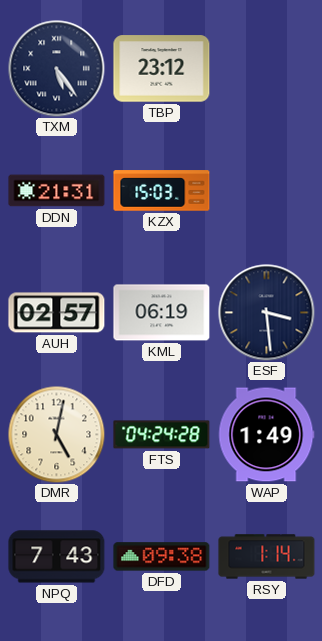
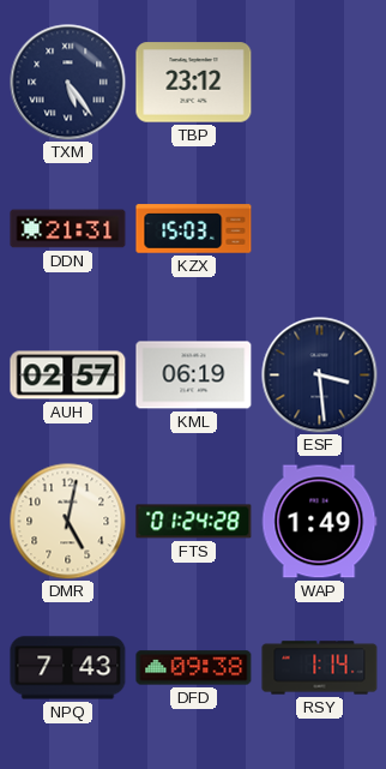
FTS: 04:24 -> 01:24 (194, 522)
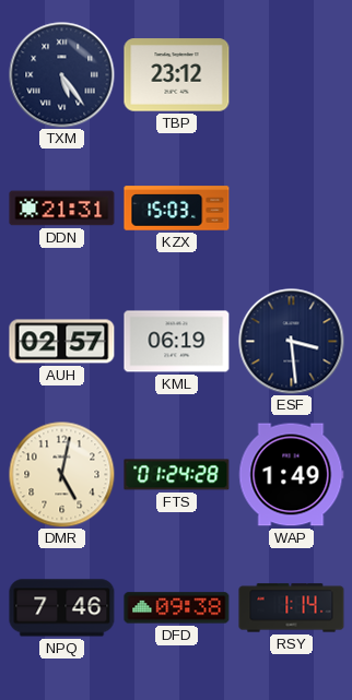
NPQ: 7:43 -> 7:46 (62, 608)
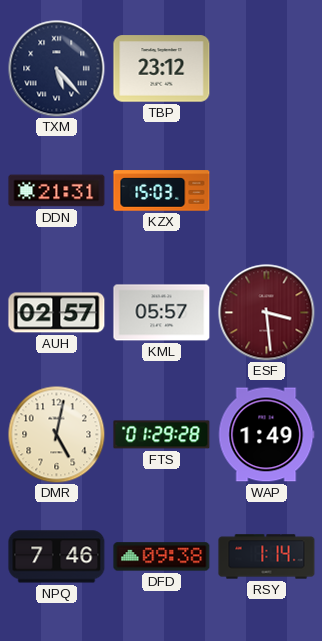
TXM: 5:24 -> 5:23 (57, 69)
KML: 06:19 -> 05:57 (162, 313)
ESF dial: navy -> burgundy (267, 313)
FTS: 01:24 -> 01:29 (162, 435)
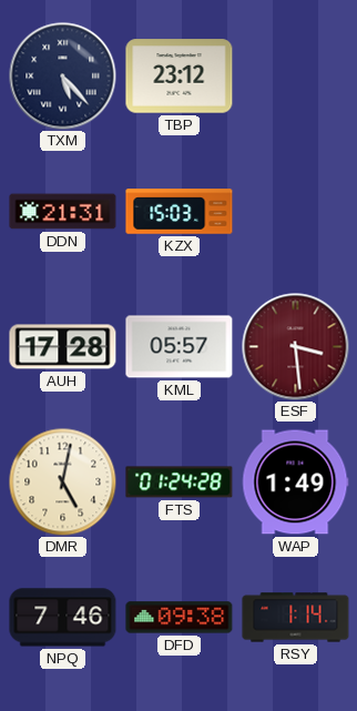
AUH: 02:57 -> 17:28 (63, 347)
FTS: 01:29 -> 01:24 (180, 483)
